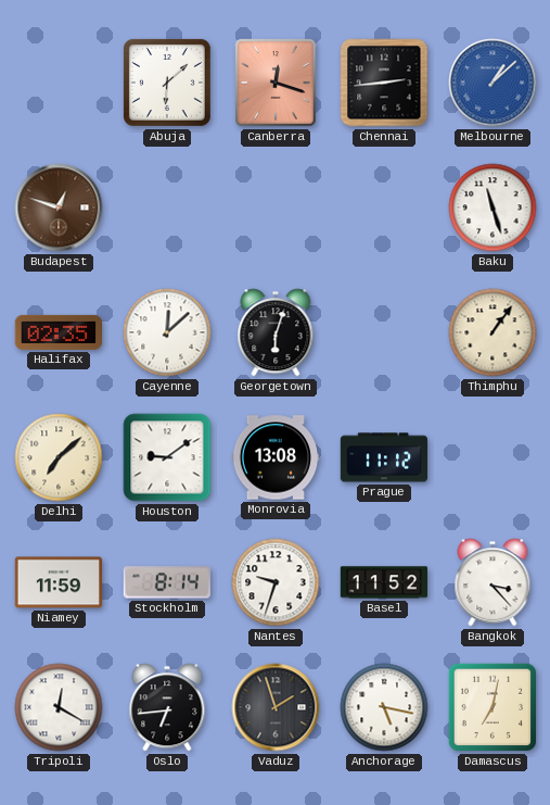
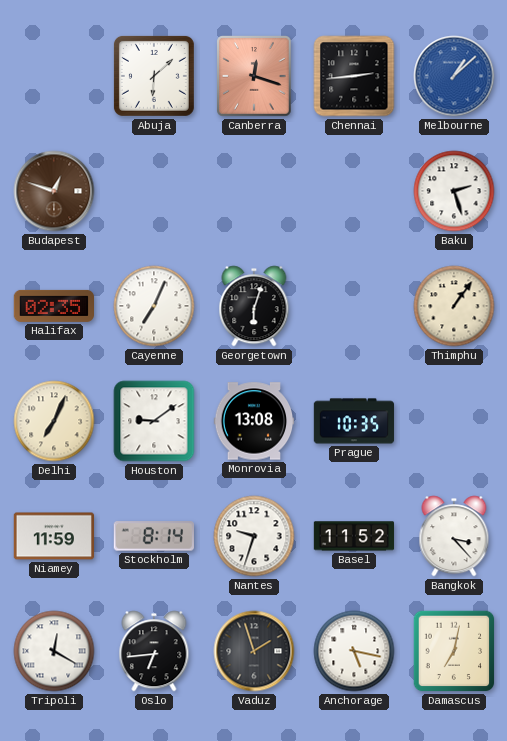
Baku: 11:27 -> 2:27 (454, 191)
Cayenne: 12:08 -> 7:04 (154, 306)
Delhi: 7:08 -> 7:04 (54, 421)
Prague: 11:12 -> 10:35 (354, 421)
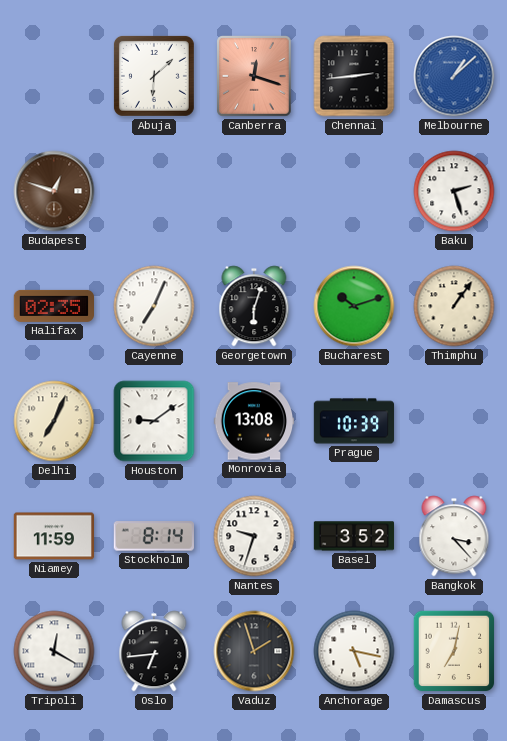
Bucharest: none -> 10:12 (354, 306)
Prague: 10:35 -> 10:39 (354, 421)
Basel: 11:52 -> 3:52 (354, 536)
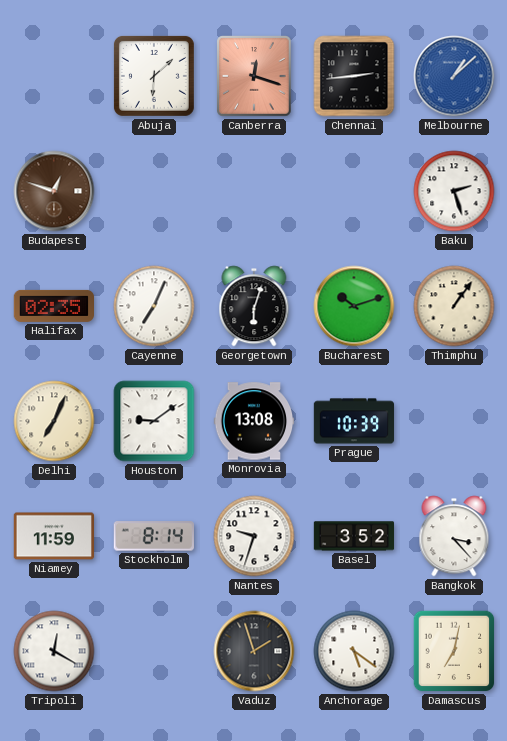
Oslo: 6:44 -> none (154, 651)
Anchorage: 5:17 -> 5:21 (354, 651)
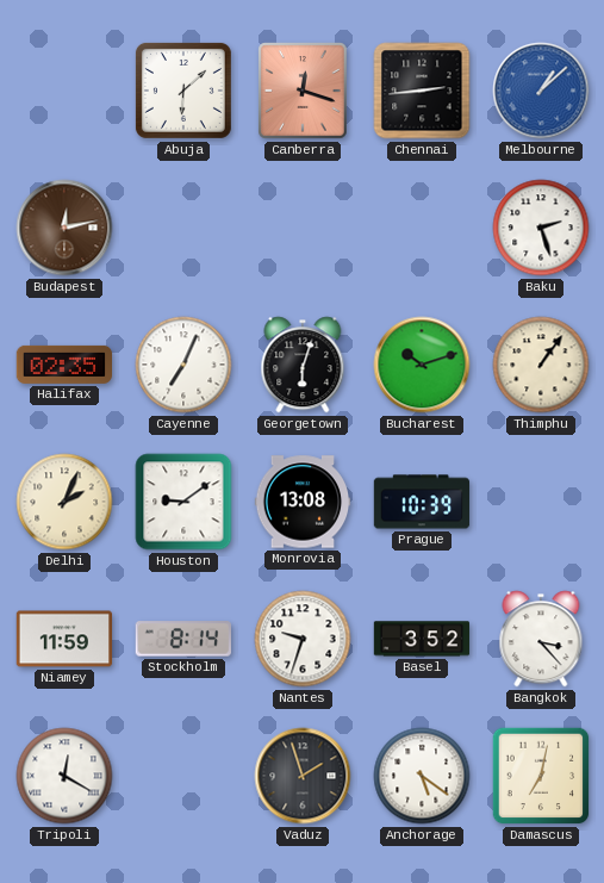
Budapest: 12:48 -> 12:13 (64, 228)
Delhi: 7:04 -> 2:04 (64, 502)
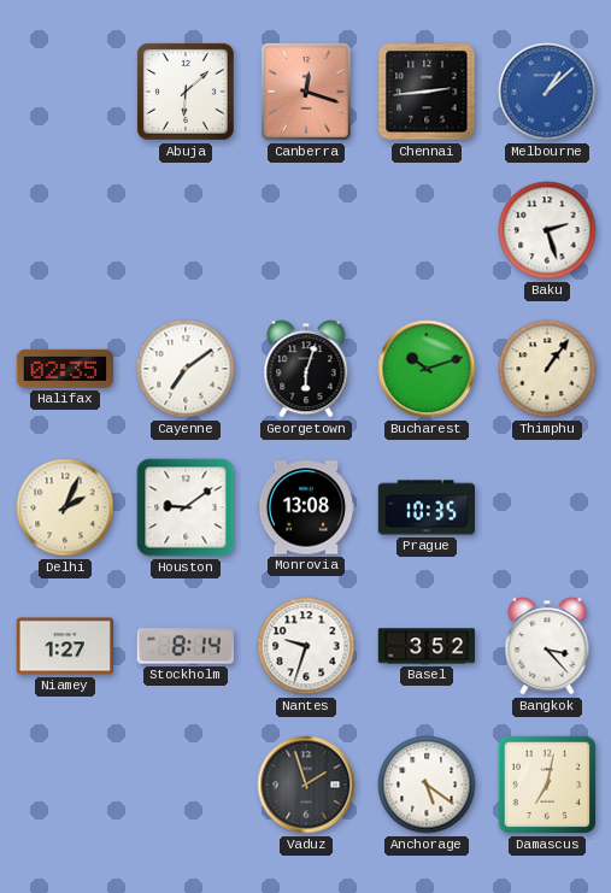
Budapest: 12:13 -> none (64, 228)
Cayenne: 7:04 -> 7:09 (186, 369)
Prague: 10:39 -> 10:35 (427, 507)
Niamey: 11:59 -> 1:27 (65, 646)
Tripoli: 12:20 -> none (64, 776)
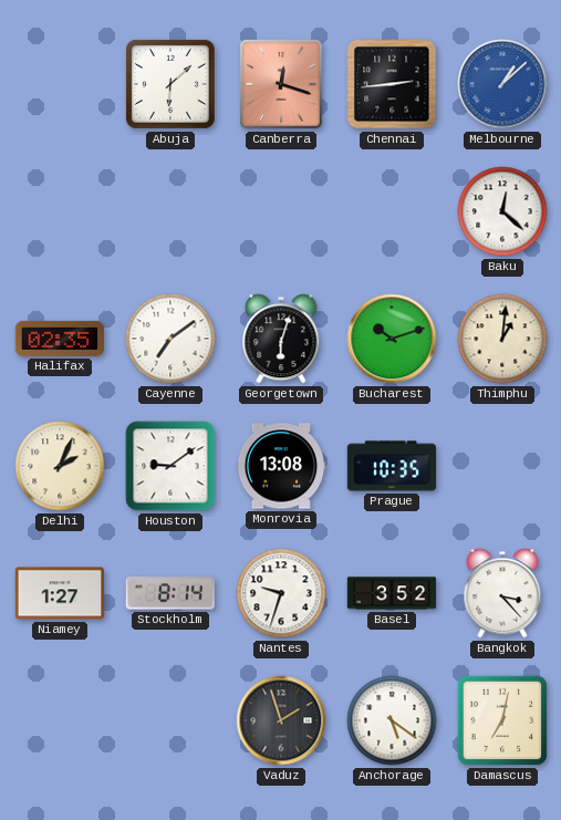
Baku: 2:27 -> 12:22 (502, 211)
Thimphu: 1:06 -> 1:01 (502, 339)
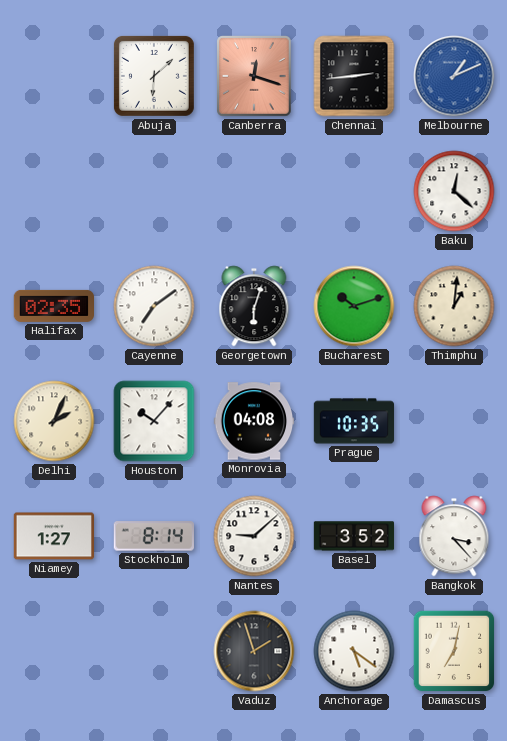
Melbourne: 1:08 -> 1:11 (454, 76)
Houston: 9:09 -> 10:07 (154, 421)
Monrovia: 13:08 -> 04:08 (254, 421)
Nantes: 9:33 -> 9:08 (254, 536)
